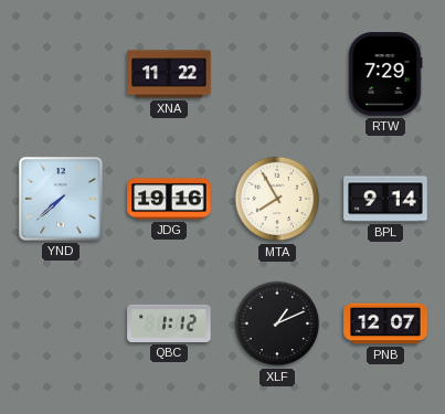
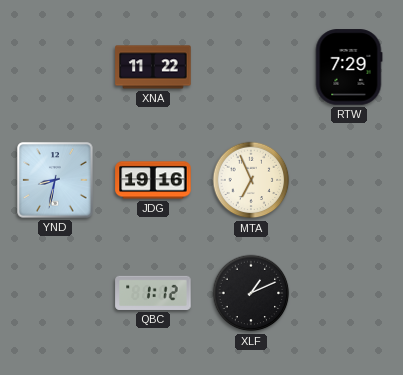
YND: 7:38 -> 8:32 (55, 180)
MTA: 7:55 -> 6:56 (251, 180)
BPL: 9:14 -> none (385, 199)
PNB: 12:07 -> none (385, 323)
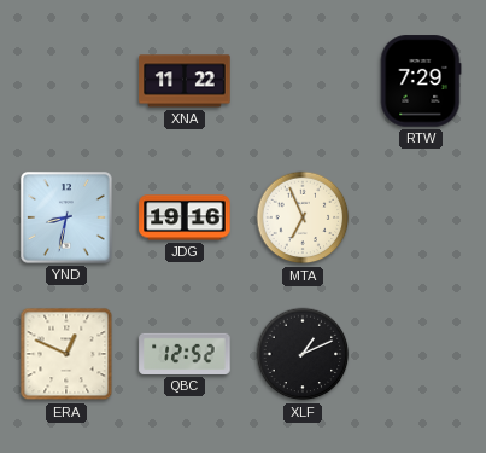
ERA: none -> 12:49 (66, 354)
QBC: 1:12 -> 12:52 (185, 354)
